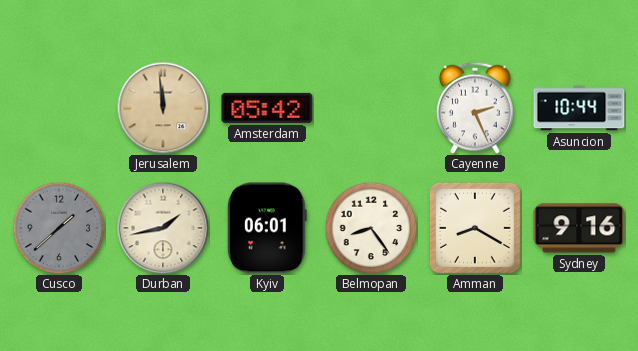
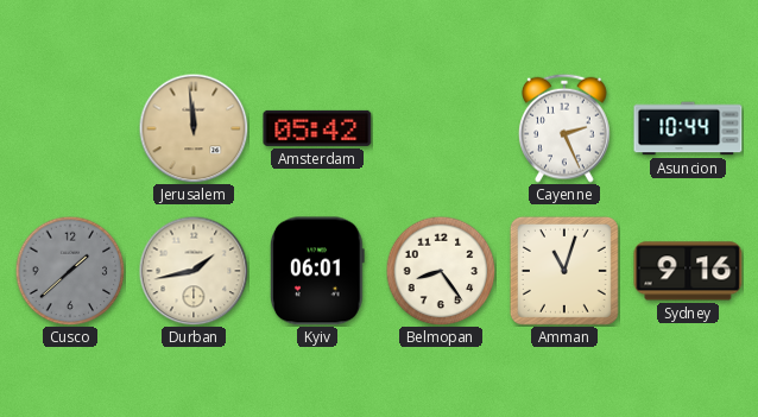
Amman: 8:20 -> 11:03 (564, 271)
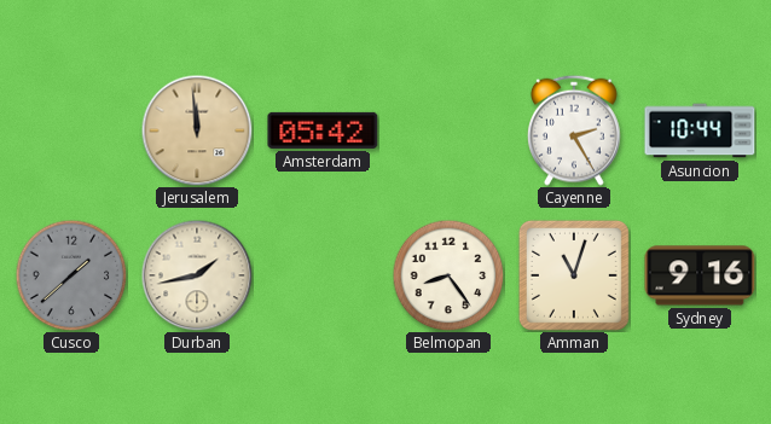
Cayenne: 2:26 -> 2:25 (575, 130)
Kyiv: 06:01 -> none (317, 271)
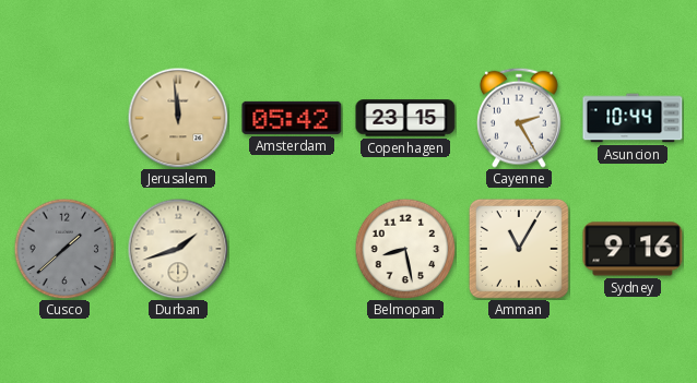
Copenhagen: none -> 23:15 (405, 118)
Durban: 1:43 -> 1:42 (178, 249)
Belmopan: 8:24 -> 8:28 (405, 249)
Amman: 11:03 -> 11:05 (519, 249)
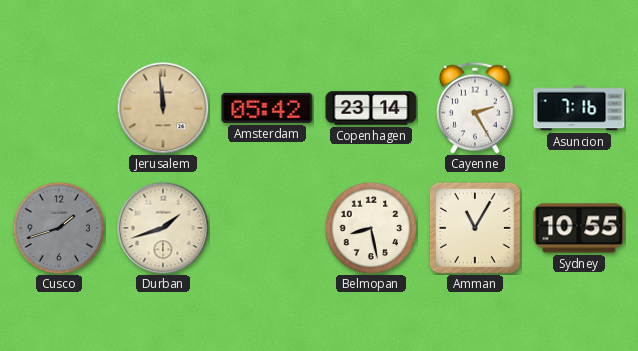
Copenhagen: 23:15 -> 23:14 (371, 108)
Asuncion: 10:44 -> 7:16 (579, 108)
Cusco: 1:38 -> 1:42 (59, 228)
Sydney: 9:16 -> 10:55 (579, 228)
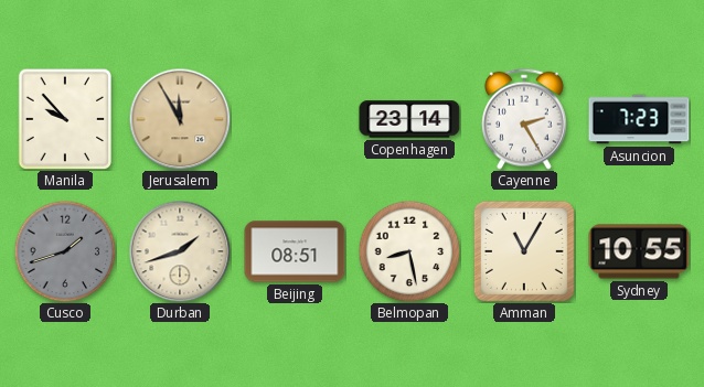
Manila: none -> 9:53 (64, 119)
Jerusalem: 11:59 -> 11:55 (180, 119)
Amsterdam: 05:42 -> none (267, 108)
Asuncion: 7:16 -> 7:23 (639, 119)
Beijing: none -> 08:51 (295, 251)
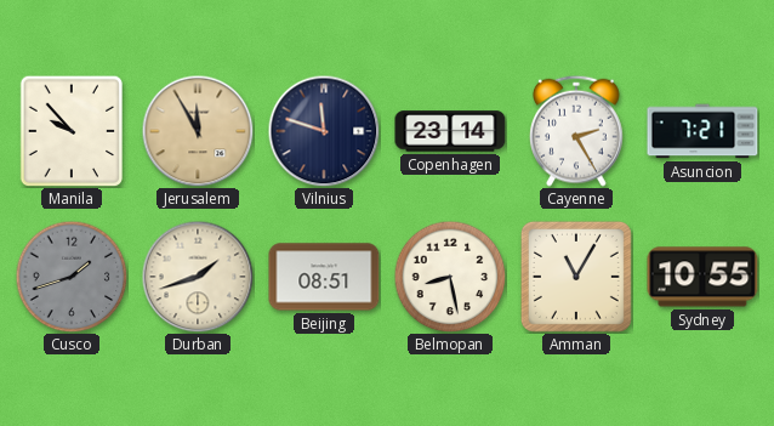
Vilnius: none -> 11:48 (324, 131)
Asuncion: 7:23 -> 7:21 (702, 131)
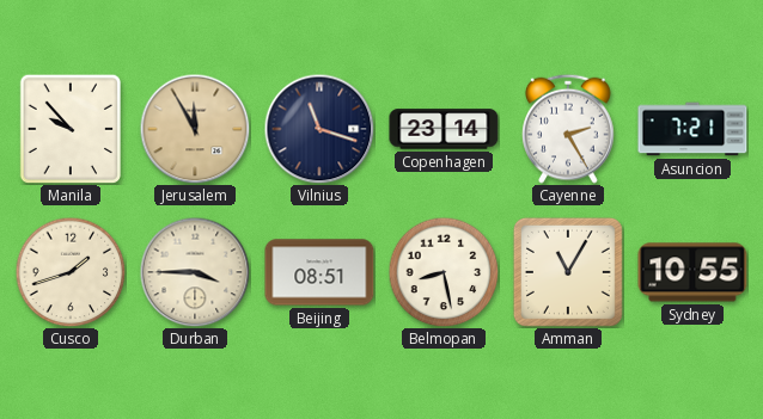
Vilnius: 11:48 -> 11:18 (319, 129)
Cusco dial: grey -> cream (71, 272)
Durban: 1:42 -> 3:45 (195, 272)
